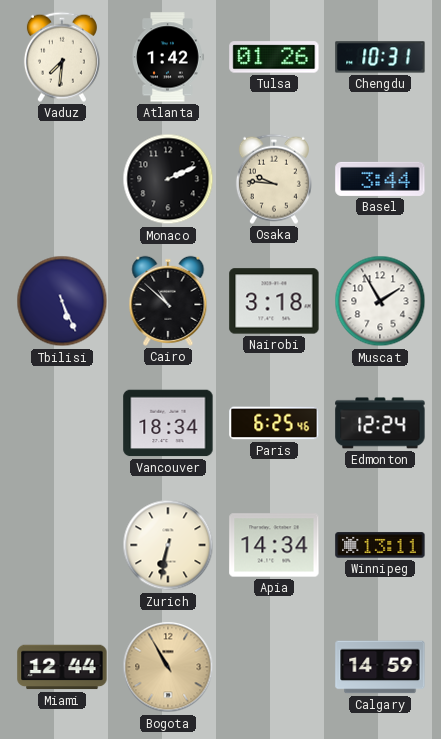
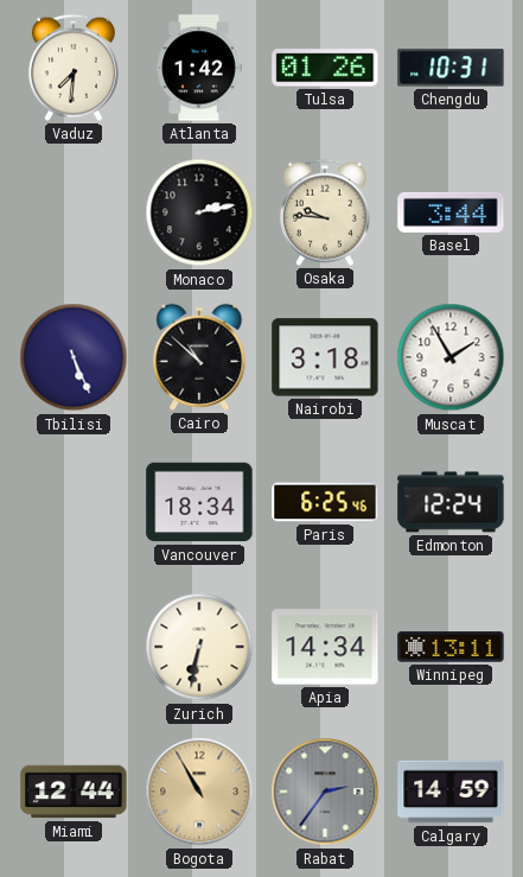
Monaco: 2:11 -> 2:13 (199, 212)
Rabat: none -> 2:36 (325, 792)
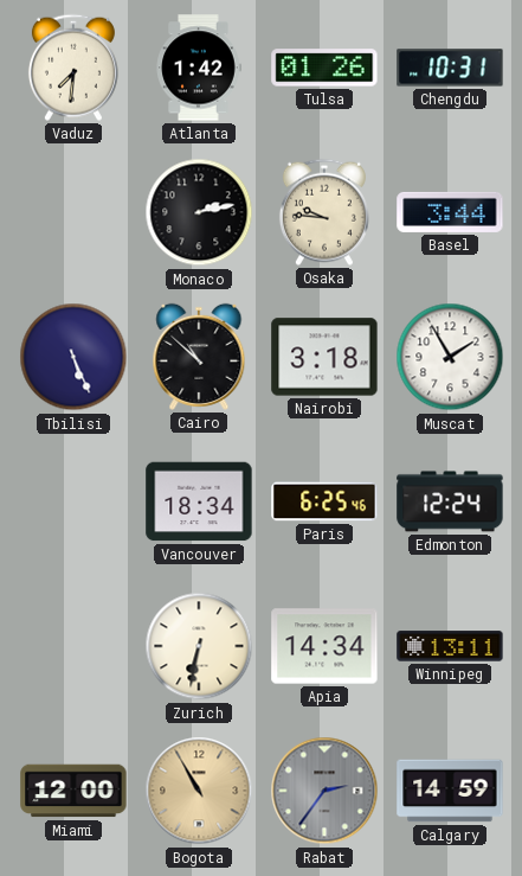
Miami: 12:44 -> 12:00 (73, 791)
